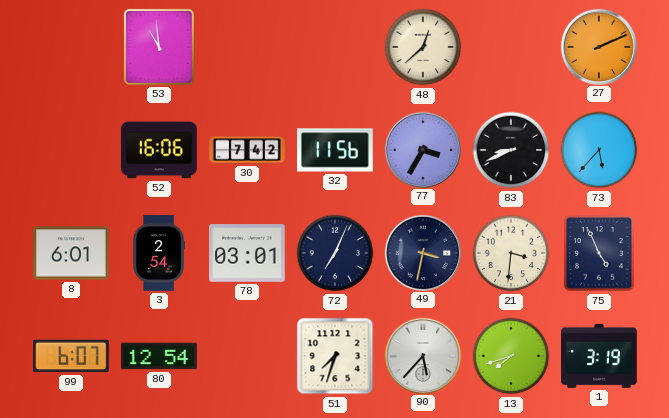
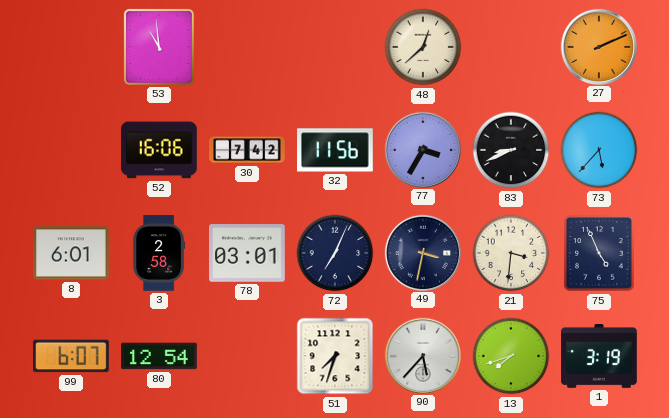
3: 2:54 -> 2:58 (159, 253)
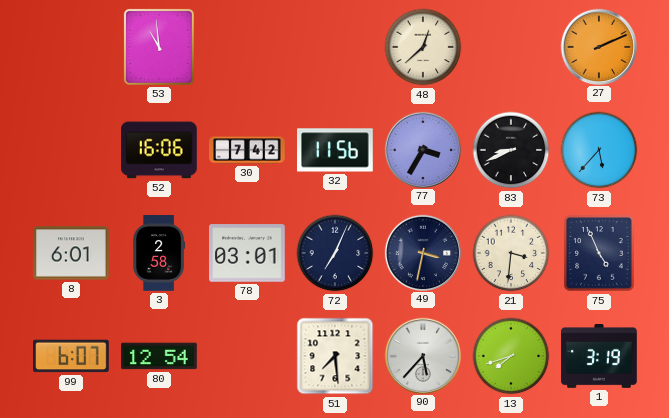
51: 7:33 -> 7:29 (335, 356)
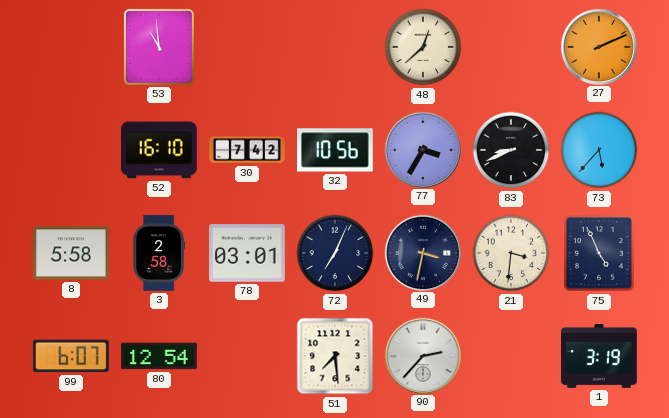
52: 16:06 -> 16:10 (160, 150)
32: 11:56 -> 10:56 (336, 150)
8: 6:01 -> 5:58 (71, 253)
90: 5:37 -> 2:37 (422, 355)
13: 7:42 -> none (511, 356)
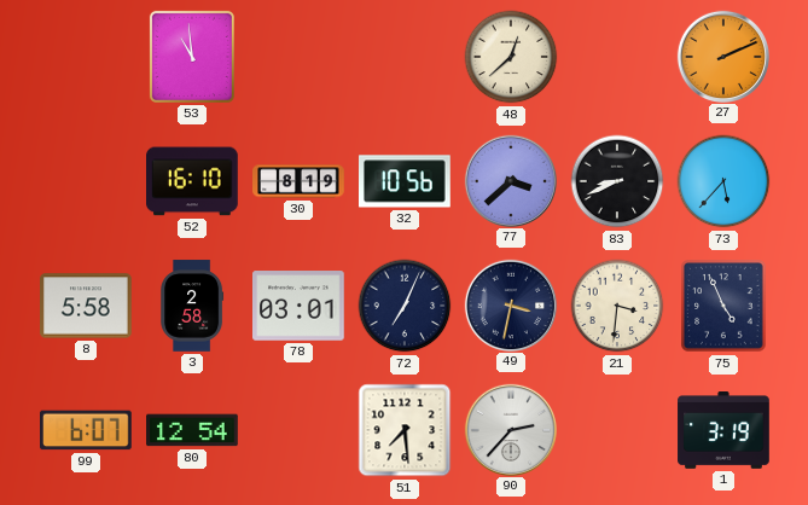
30: 7:42 -> 8:19 (298, 181)
77: 3:35 -> 3:38 (510, 180)
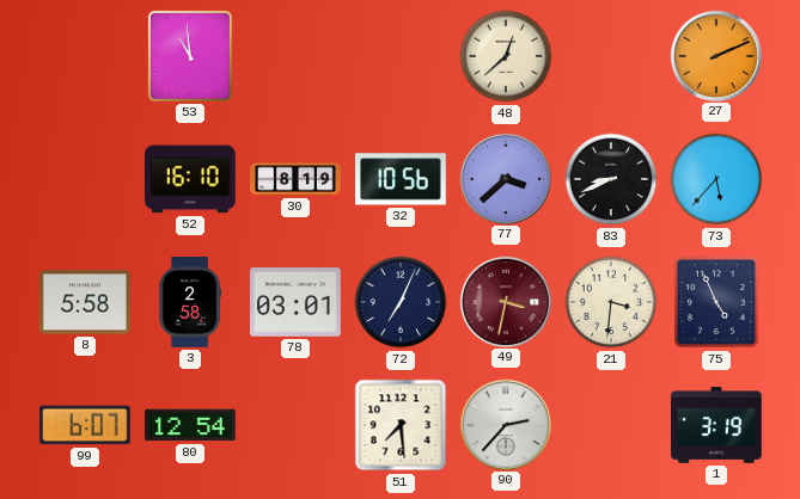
49 dial: navy -> burgundy (505, 301)
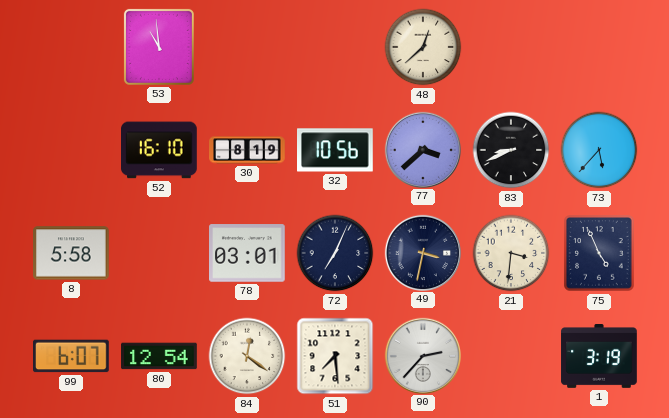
27: 2:11 -> none (715, 55)
3: 2:58 -> none (190, 302)
49 dial: burgundy -> navy (422, 252)
84: none -> 12:21 (247, 356)
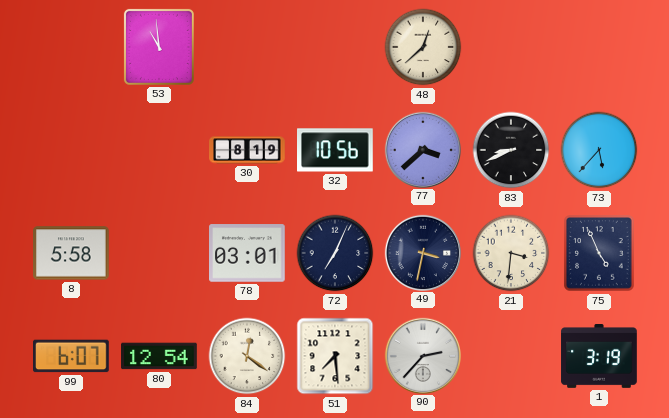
52: 16:10 -> none (160, 150)
